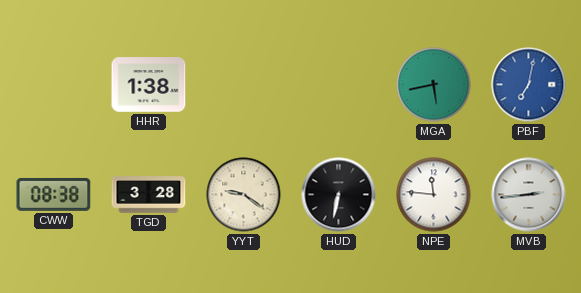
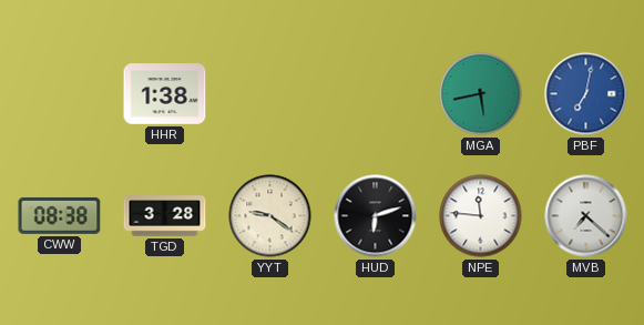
HUD: 6:32 -> 6:12 (376, 216)
MVB: 2:44 -> 7:22 (586, 216)
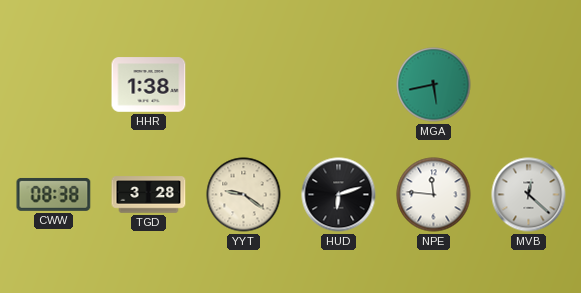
PBF: 7:02 -> none (586, 94)
MVB: 7:22 -> 12:22 (529, 195)
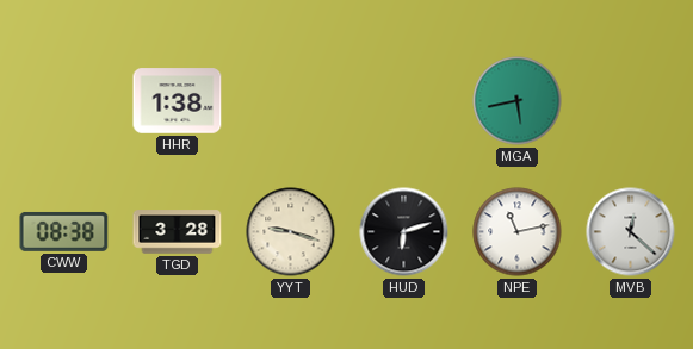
YYT: 9:21 -> 9:18 (291, 232)
NPE: 11:46 -> 11:13 (518, 232)
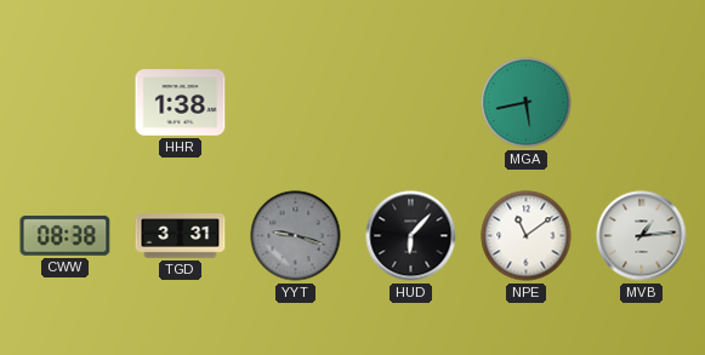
TGD: 3:28 -> 3:31 (181, 236)
YYT dial: cream -> grey (296, 236)
HUD: 6:12 -> 6:07 (411, 236)
NPE: 11:13 -> 11:09 (527, 236)
MVB: 12:22 -> 1:14 (642, 236)
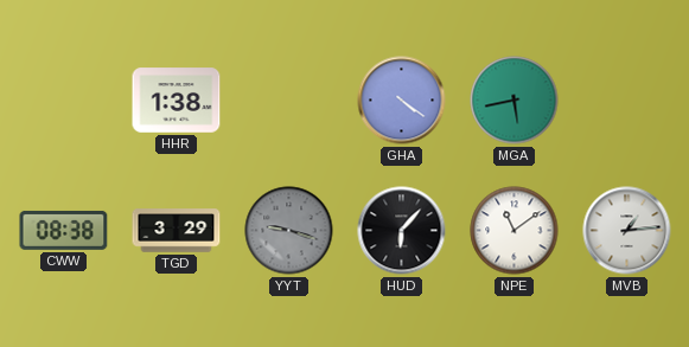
GHA: none -> 4:21 (402, 101)
TGD: 3:31 -> 3:29 (177, 231)
